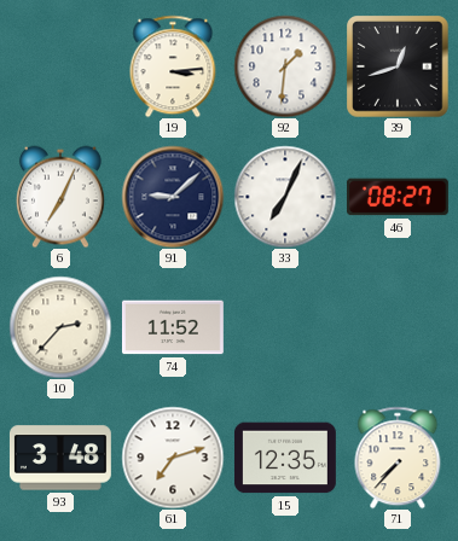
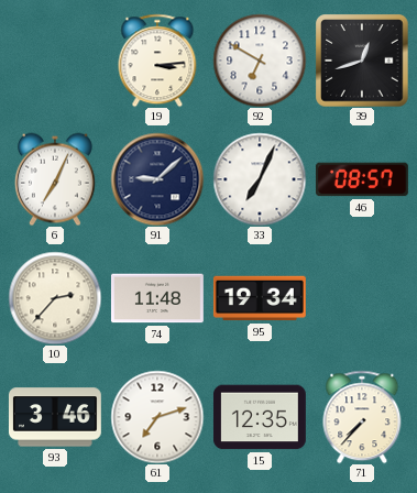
92: 1:31 -> 6:50 (260, 61)
46: 08:27 -> 08:57 (362, 179)
74: 11:52 -> 11:48 (157, 298)
95: none -> 19:34 (260, 298)
93: 3:48 -> 3:46 (55, 417)
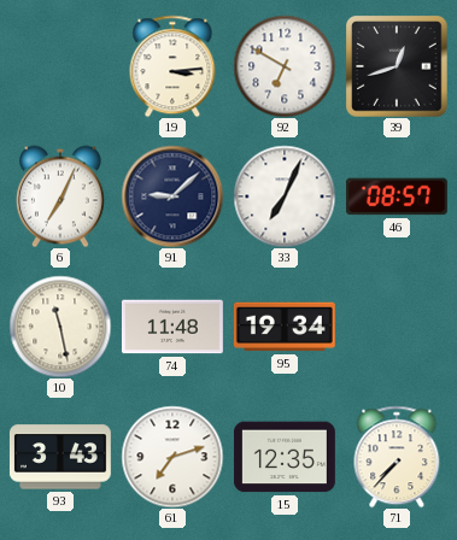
10: 2:37 -> 11:28 (60, 327)
93: 3:46 -> 3:43 (60, 457)
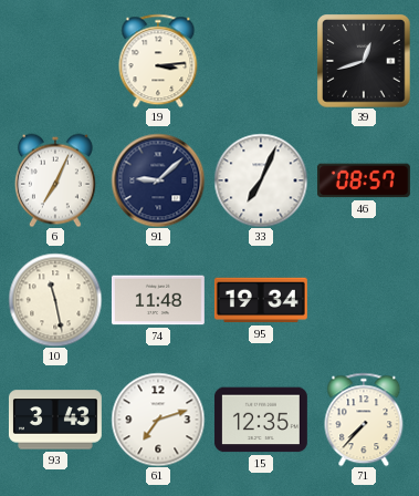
92: 6:50 -> none (285, 66)
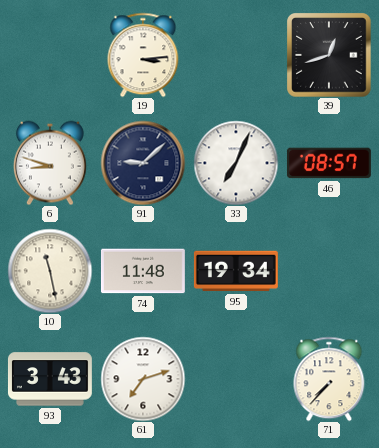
6: 7:04 -> 8:48 (50, 163)
15: 12:35 -> none (261, 420)
